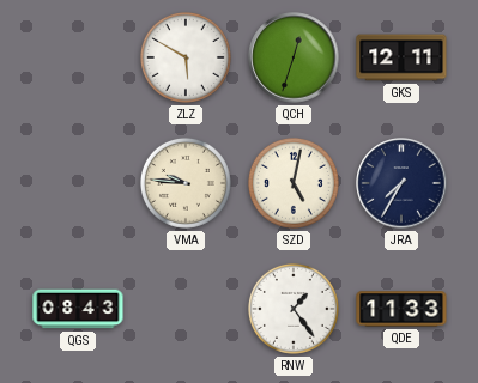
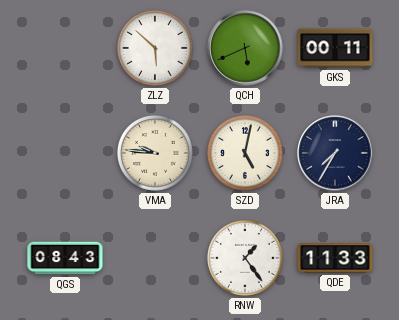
ZLZ: 5:50 -> 5:52 (155, 48)
QCH: 12:33 -> 5:41 (245, 48)
GKS: 12:11 -> 00:11 (335, 48)
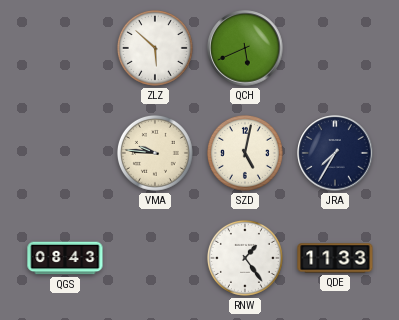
GKS: 00:11 -> none (335, 48)
